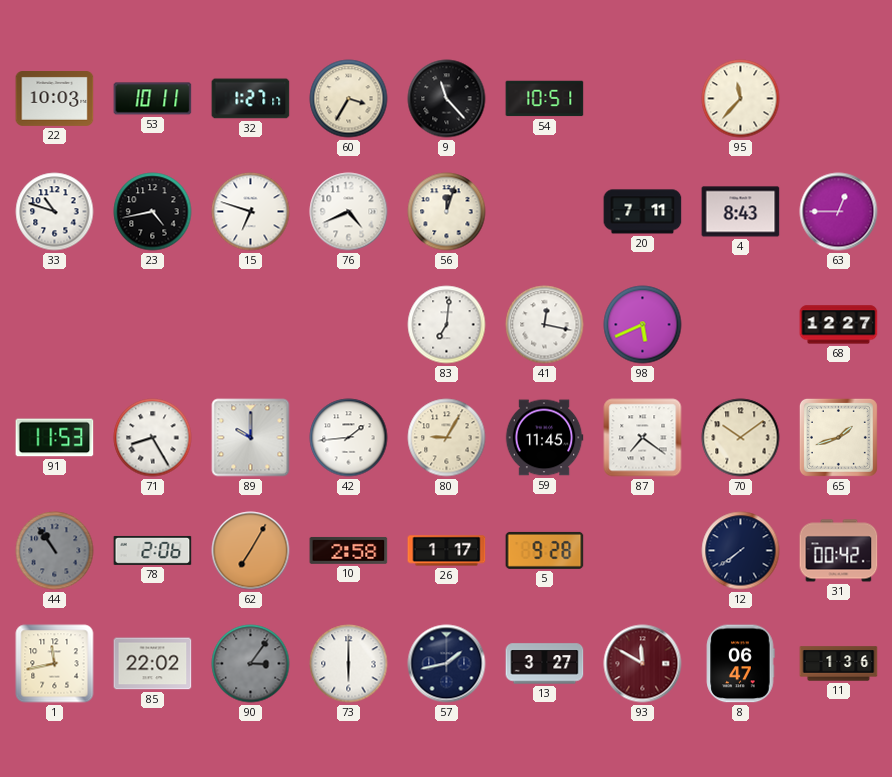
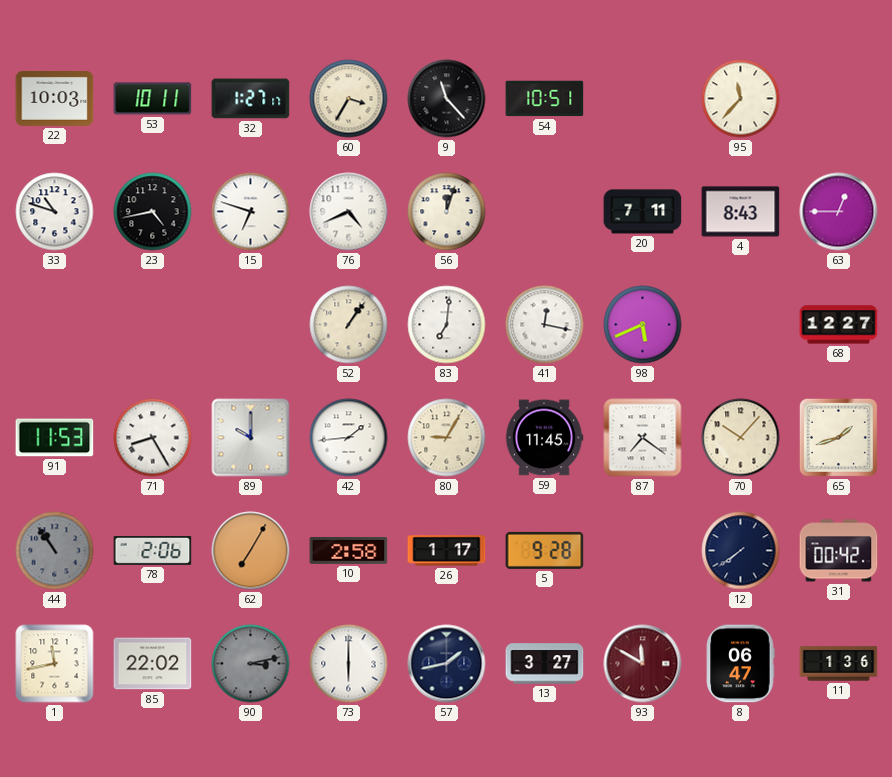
52: none -> 1:06 (349, 325)
70: 10:09 -> 10:07 (741, 438)
90: 3:06 -> 3:13 (251, 664)
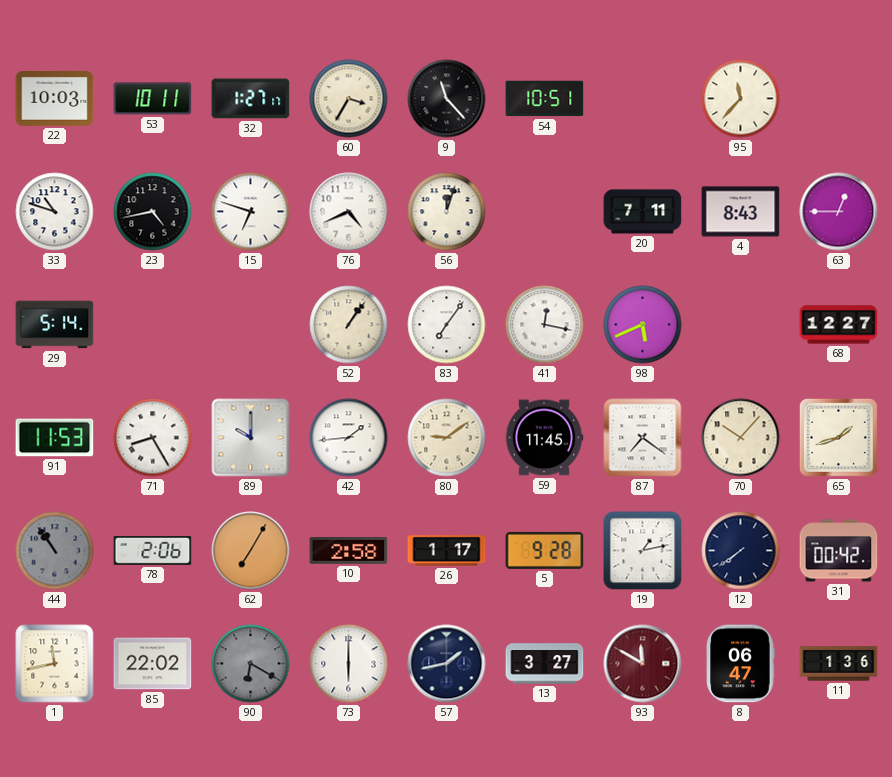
29: none -> 5:14 (55, 325)
83: 7:01 -> 7:06 (447, 325)
80: 9:05 -> 9:09 (447, 438)
19: none -> 1:13 (643, 551)
90: 3:13 -> 6:20 (251, 664)
